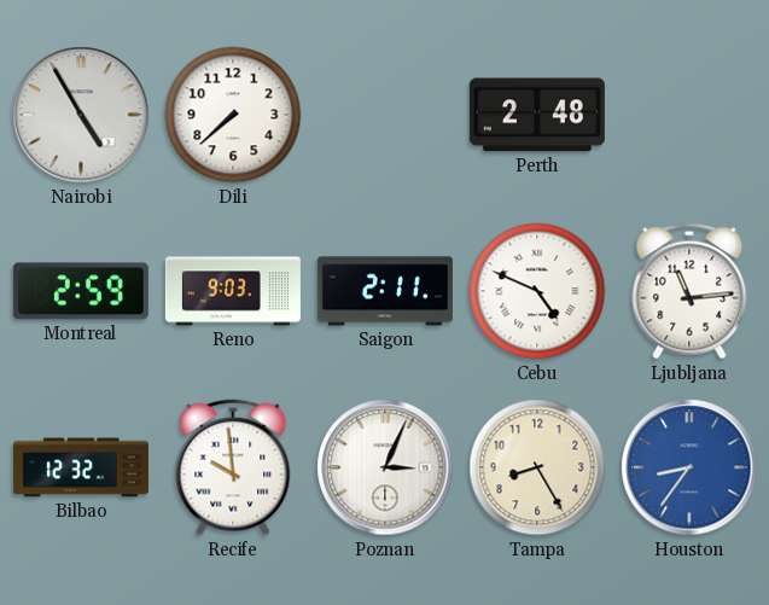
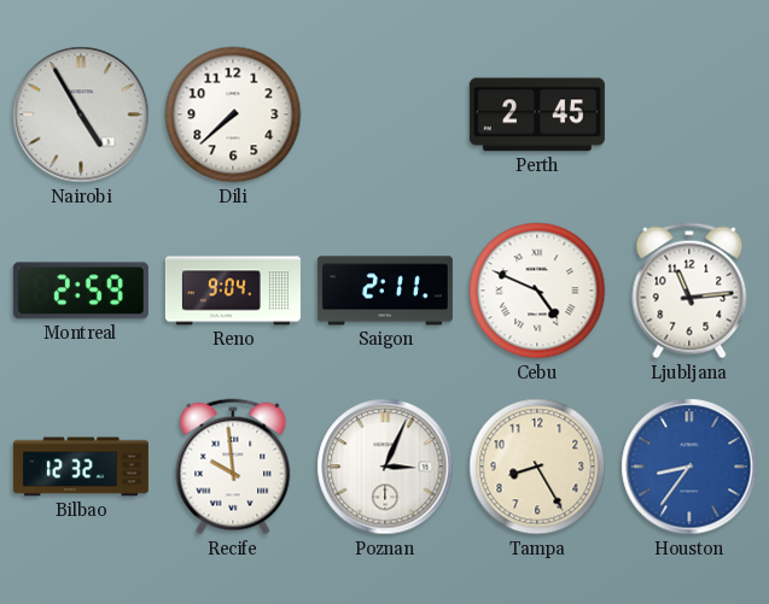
Perth: 2:48 -> 2:45 (537, 115)
Reno: 9:03 -> 9:04 (233, 291)
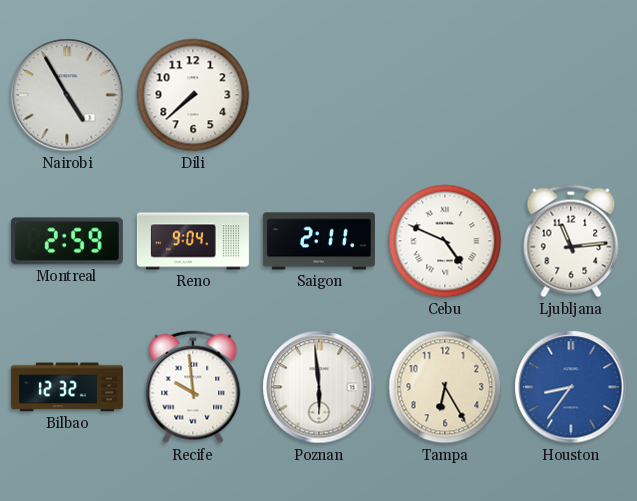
Perth: 2:45 -> none (537, 115)
Poznan: 3:04 -> 5:59 (319, 387)
Tampa: 8:25 -> 6:25 (445, 387)
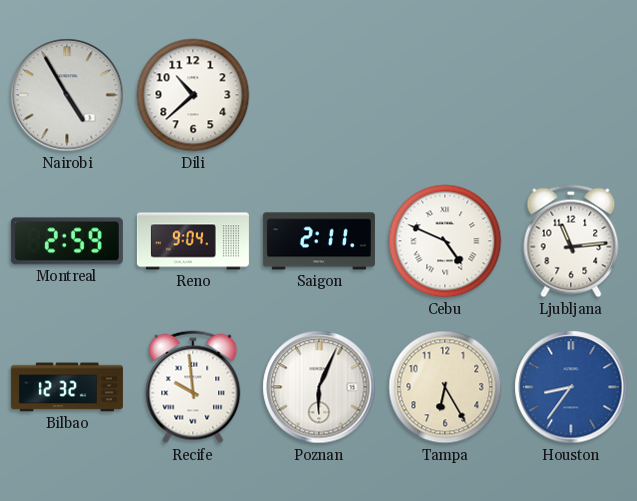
Dili: 7:38 -> 10:38 (193, 95)
Poznan: 5:59 -> 6:04 (319, 387)
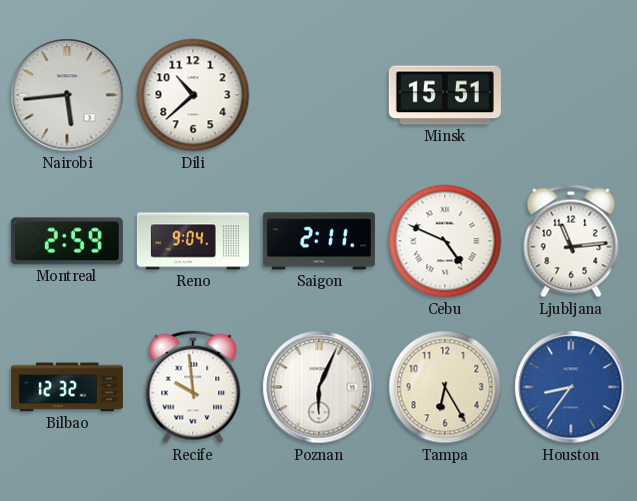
Nairobi: 4:55 -> 5:44 (67, 95)
Minsk: none -> 15:51 (445, 95)
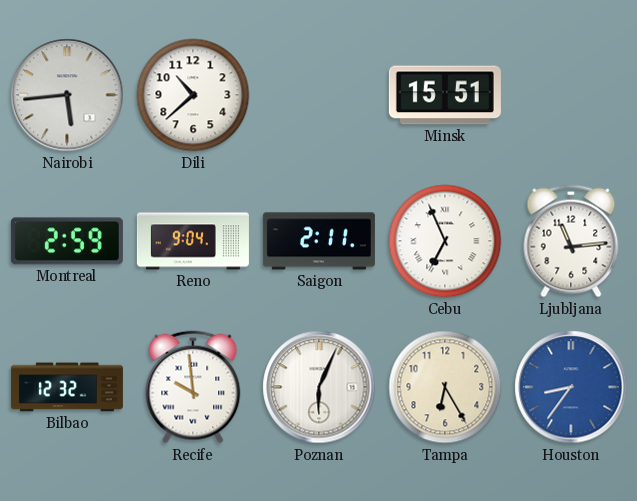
Cebu: 4:49 -> 6:56 (445, 241)
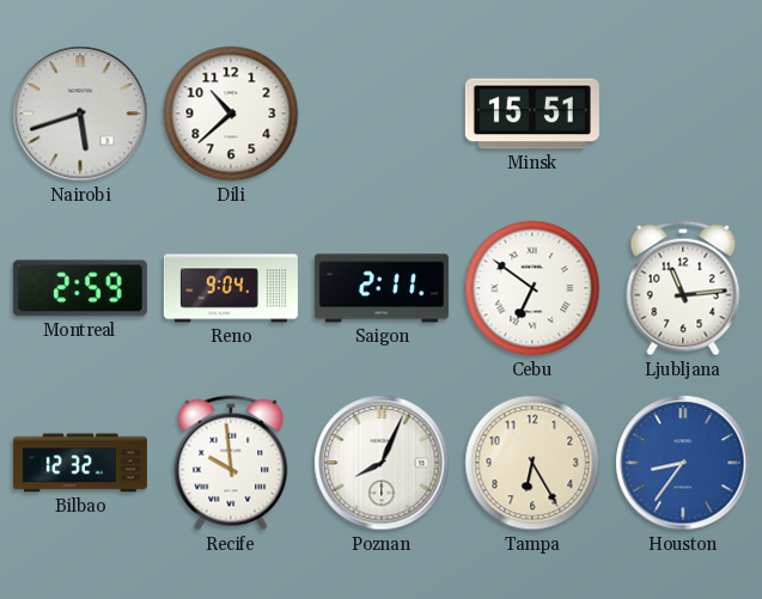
Nairobi: 5:44 -> 5:42 (80, 114)
Cebu: 6:56 -> 6:51 (532, 288)
Poznan: 6:04 -> 8:04 (382, 463)
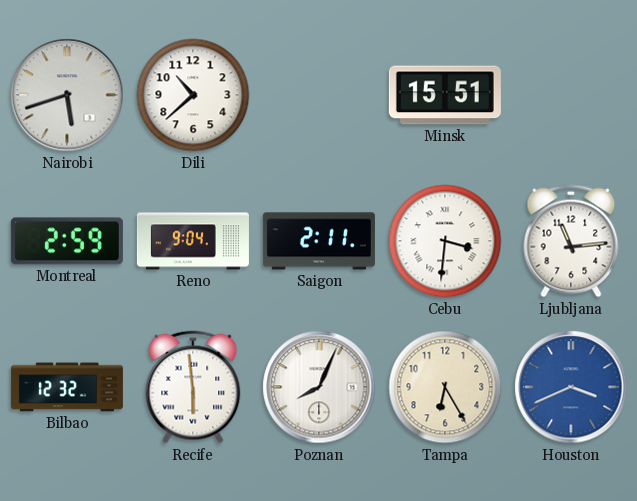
Cebu: 6:51 -> 3:31 (445, 241)
Recife: 9:59 -> 5:59 (193, 387)
Houston: 8:36 -> 3:41 (571, 387)
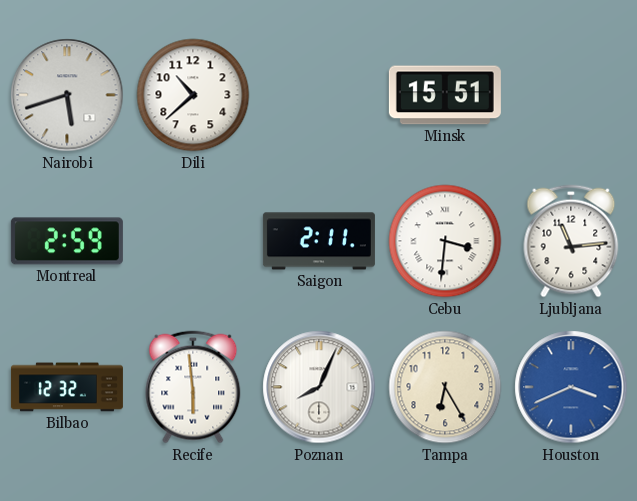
Reno: 9:04 -> none (193, 241)
